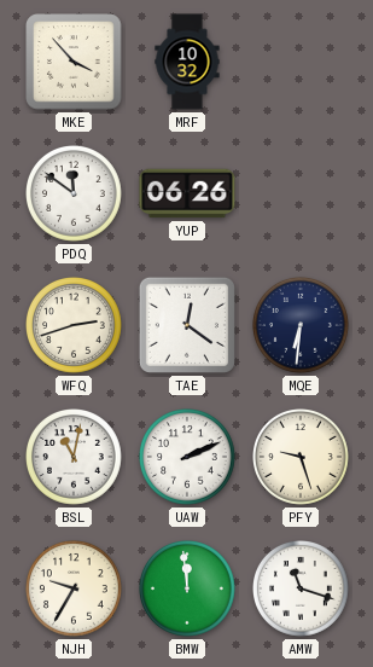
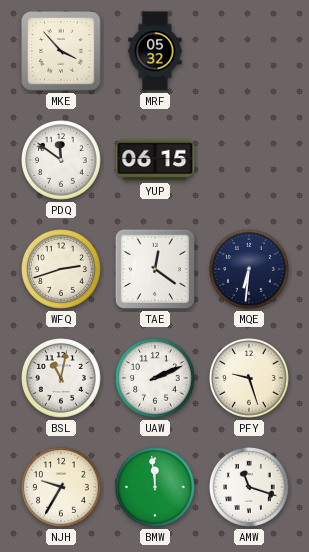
MRF: 10:32 -> 05:32 (155, 51)
YUP: 06:26 -> 06:15 (155, 160)
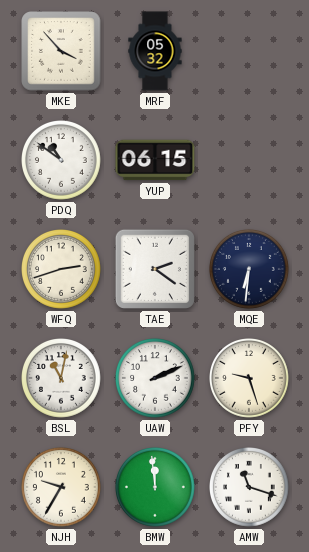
PDQ: 11:51 -> 10:51 (62, 161)
TAE: 12:21 -> 2:21 (155, 269)
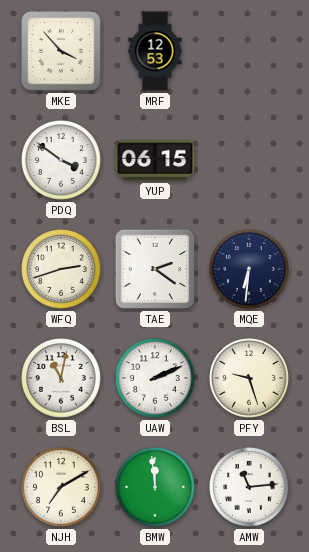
MRF: 05:32 -> 12:53 (155, 51)
PDQ: 10:51 -> 3:51 (62, 161)
NJH: 9:35 -> 7:10 (62, 488)
AMW: 11:18 -> 11:14 (250, 488)
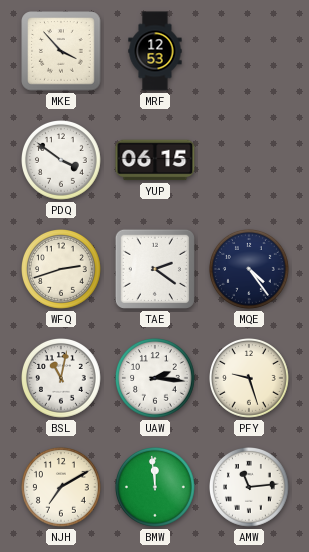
MQE: 6:31 -> 4:24 (250, 270)
UAW: 2:11 -> 2:16 (156, 379)
